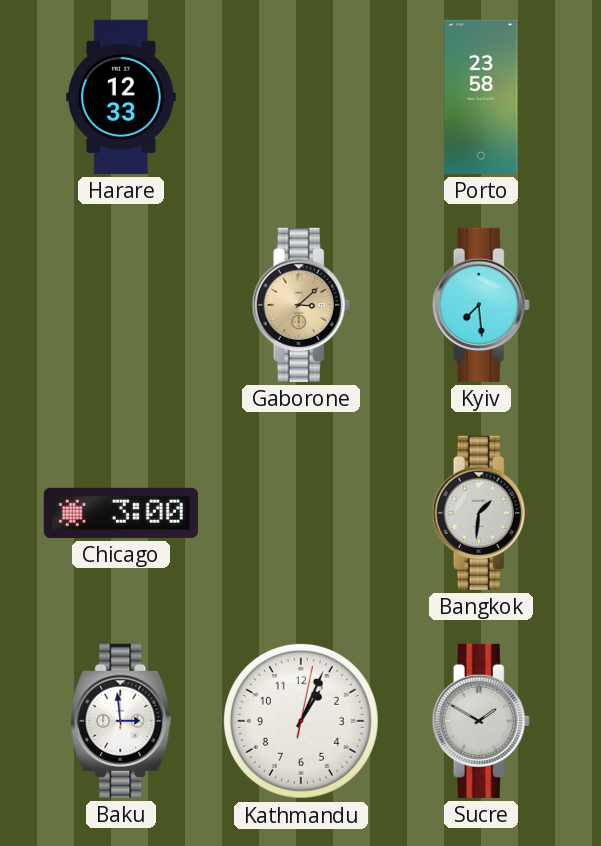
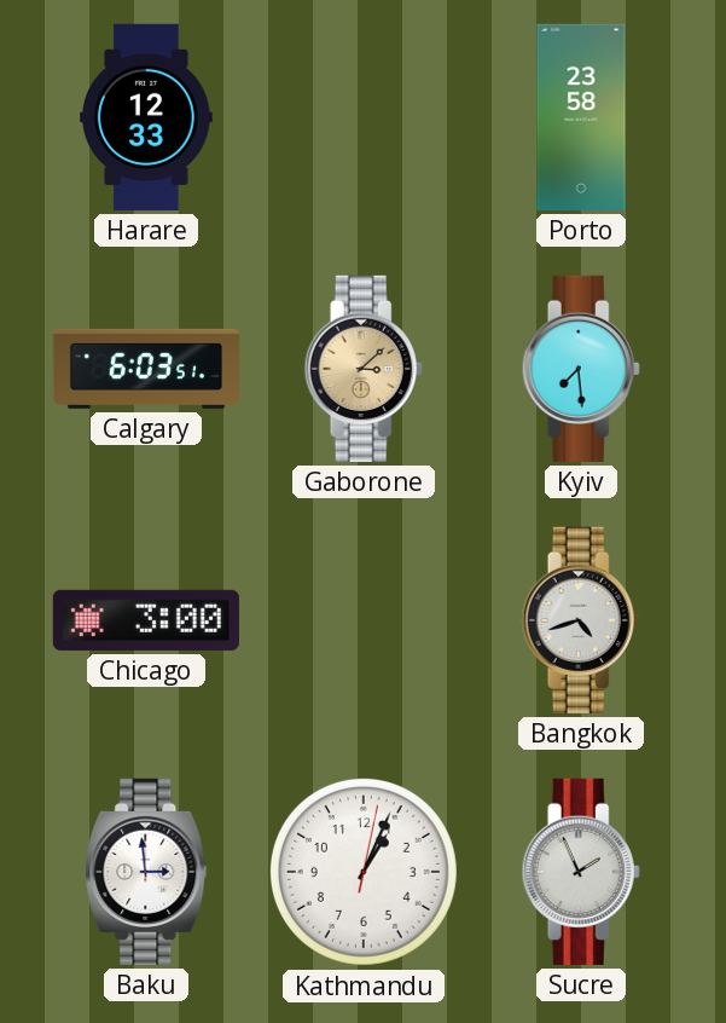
Calgary: none -> 6:03 (146, 369)
Bangkok: 1:31 -> 4:42 (581, 620)
Sucre: 1:50 -> 1:56 (581, 872)
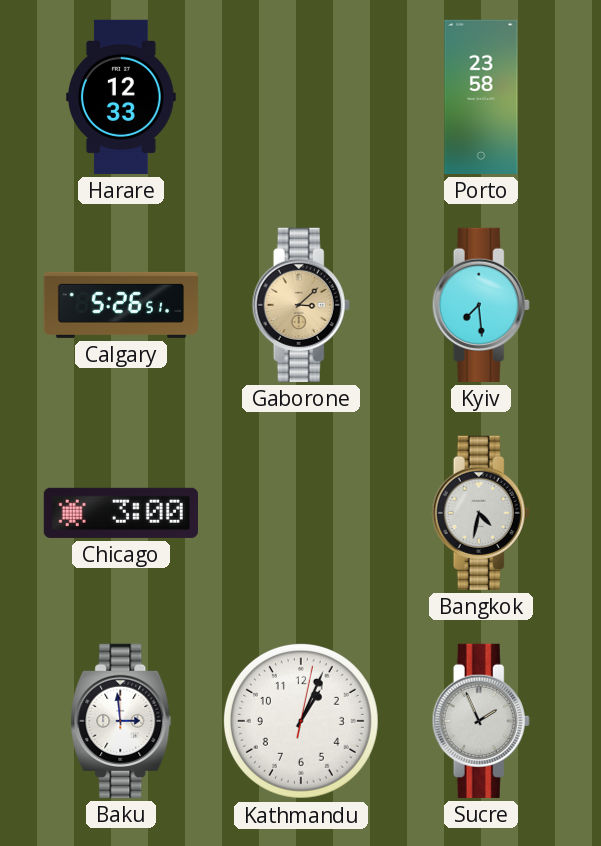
Calgary: 6:03 -> 5:26 (121, 305)
Bangkok: 4:42 -> 4:32 (481, 513)
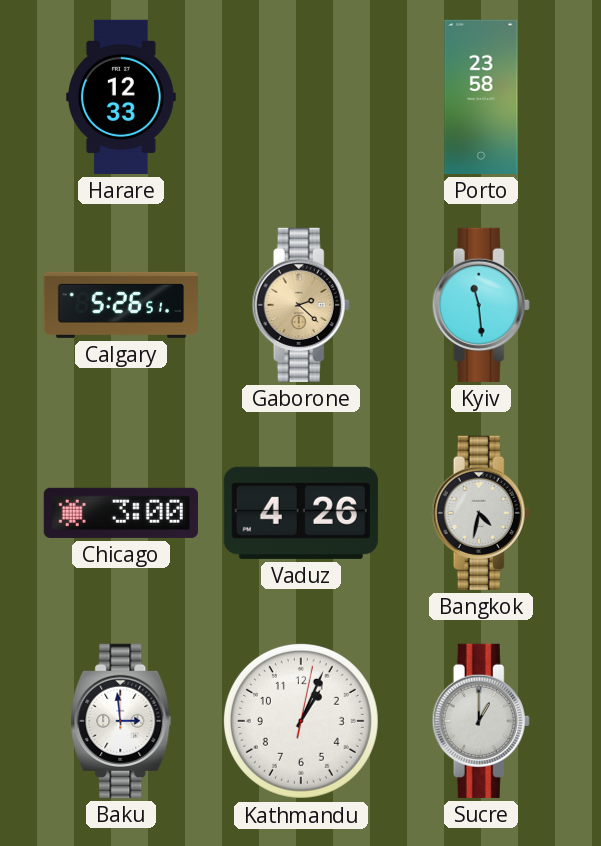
Gaborone: 3:08 -> 2:22 (301, 305)
Kyiv: 7:29 -> 11:29 (481, 305)
Vaduz: none -> 4:26 (301, 513)
Sucre: 1:56 -> 1:00 (481, 721)
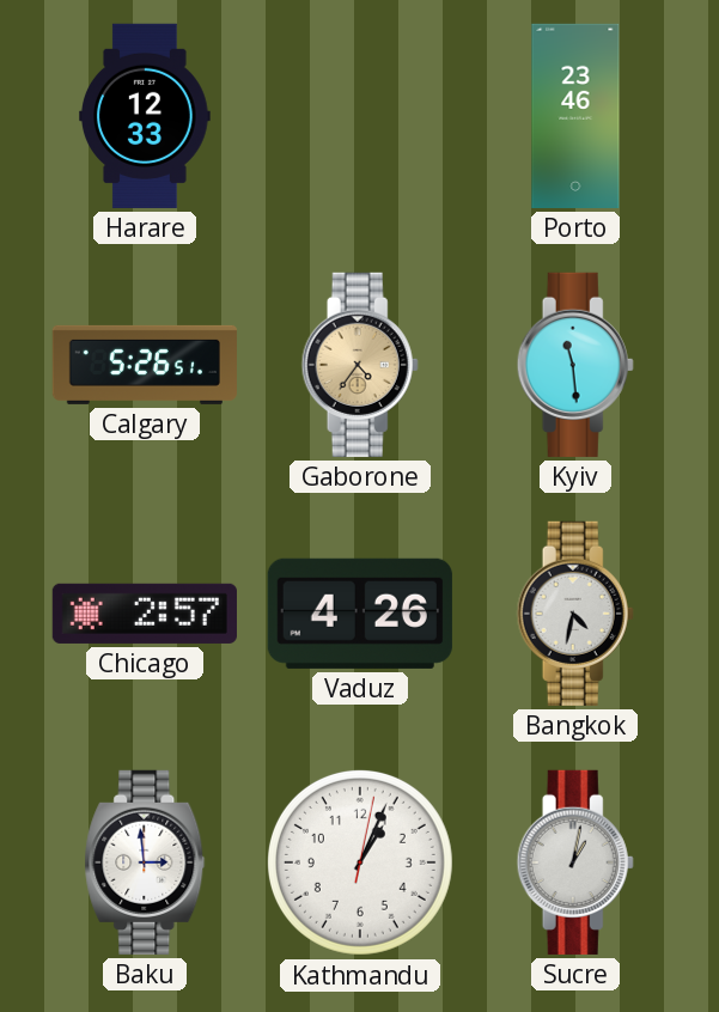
Porto: 23:58 -> 23:46 (575, 116)
Gaborone: 2:22 -> 4:36 (360, 365)
Chicago: 3:00 -> 2:57 (145, 614)
Sucre: 1:00 -> 1:02 (575, 862)
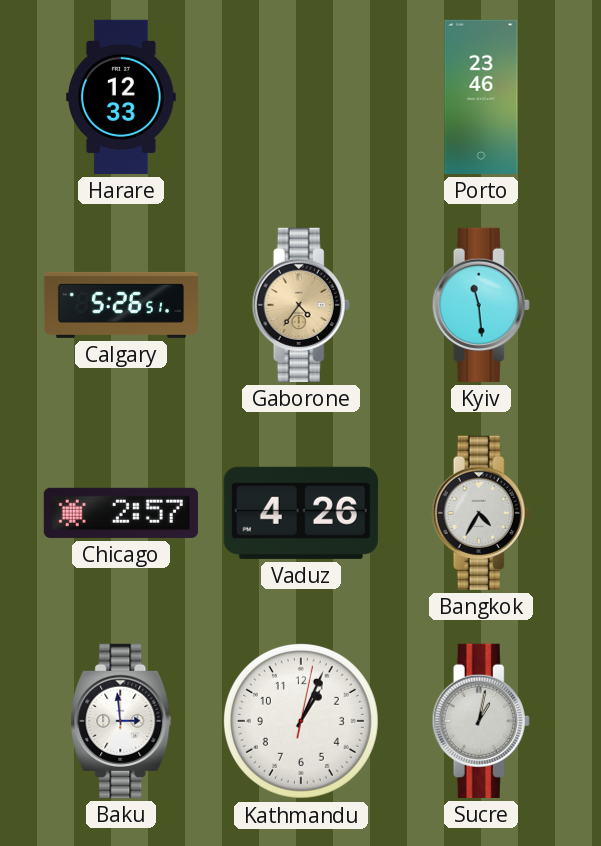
Bangkok: 4:32 -> 4:35 (481, 513)
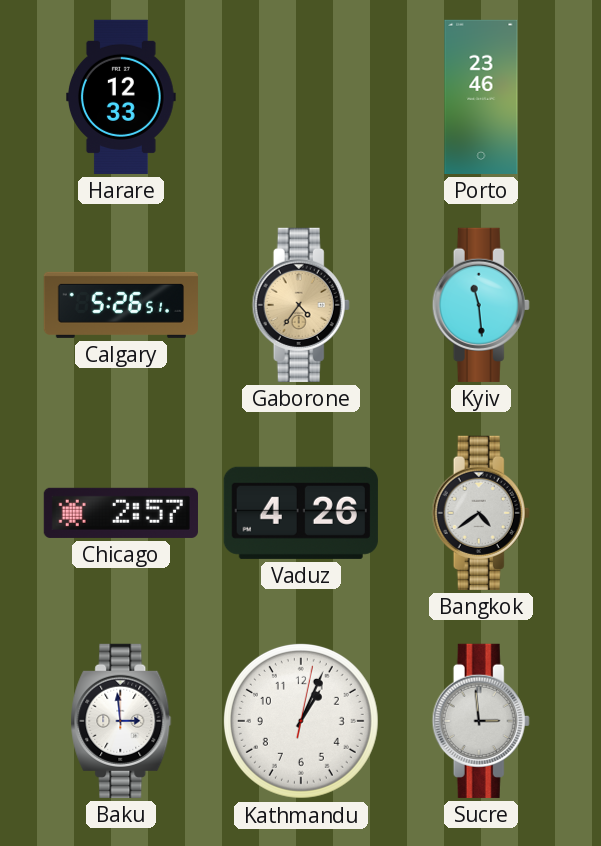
Bangkok: 4:35 -> 4:39 (481, 513)
Sucre: 1:02 -> 2:59 (481, 721)
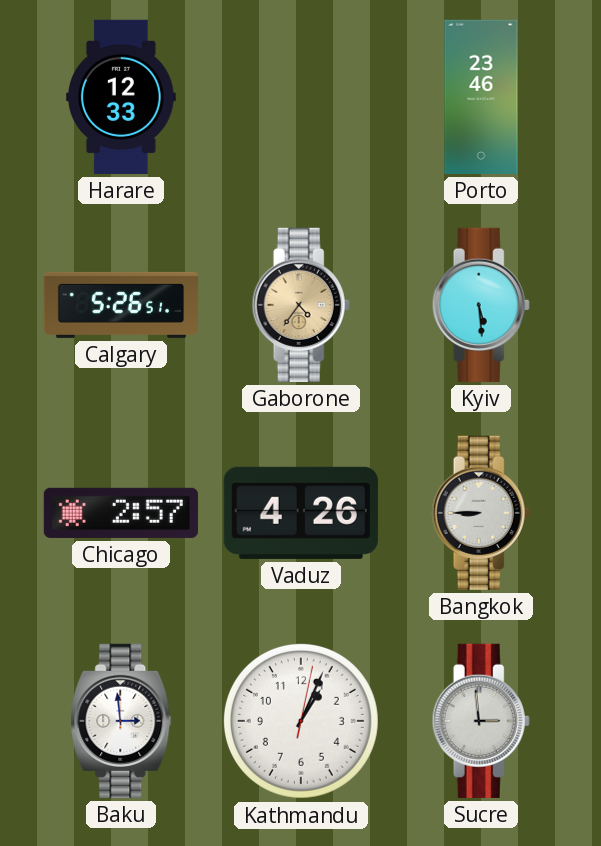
Kyiv: 11:29 -> 5:29 (481, 305)
Bangkok: 4:39 -> 8:45 (481, 513)
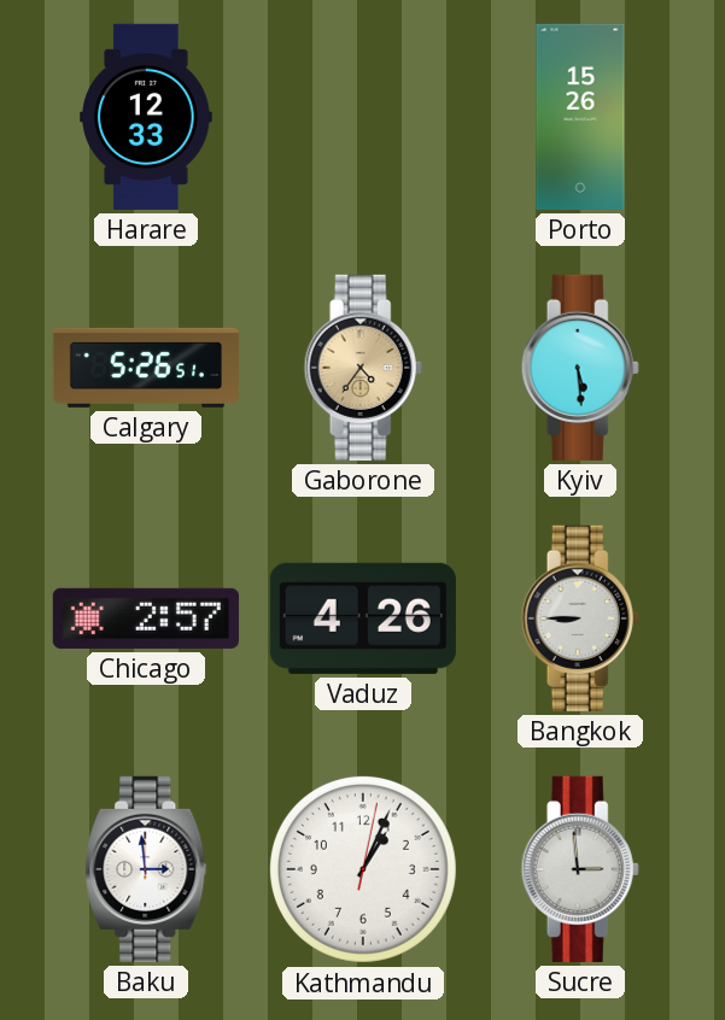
Porto: 23:46 -> 15:26 (580, 117)
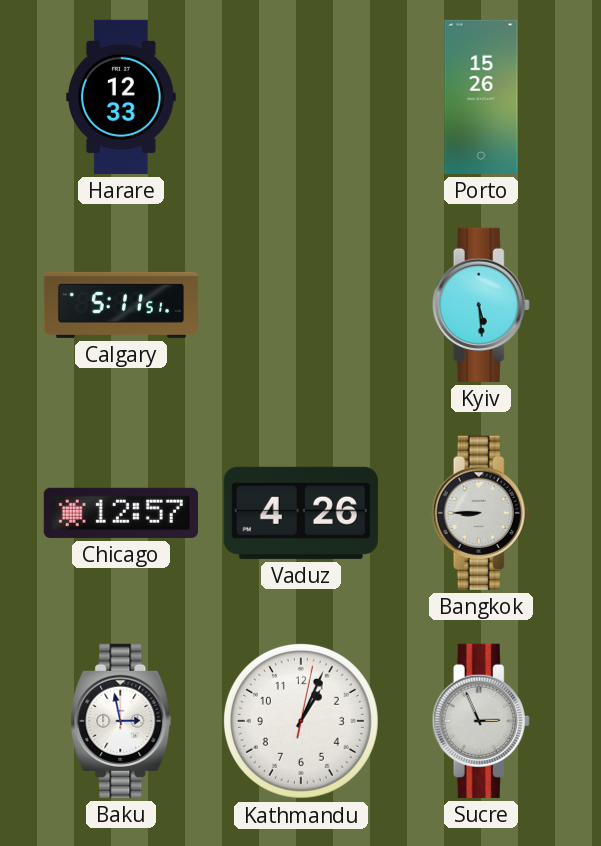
Calgary: 5:26 -> 5:11 (121, 305)
Gaborone: 4:36 -> none (363, 368)
Chicago: 2:57 -> 12:57 (121, 513)
Baku: 2:59 -> 2:58 (121, 721)
Sucre: 2:59 -> 2:56 (481, 721)
